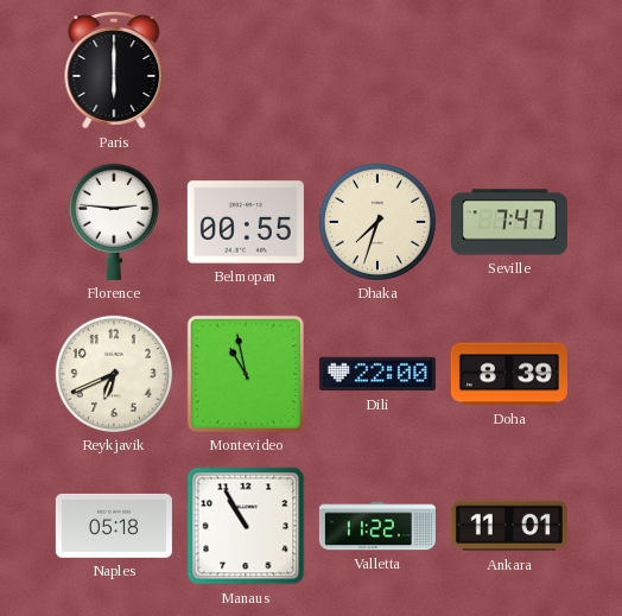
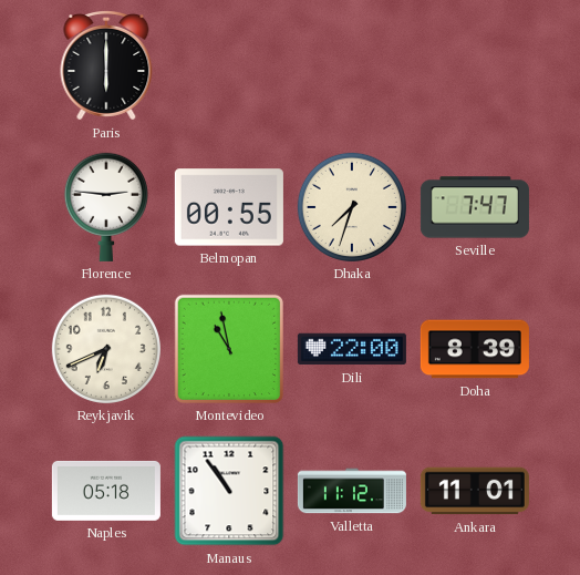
Manaus: 10:55 -> 10:54 (229, 491)
Valletta: 11:22 -> 11:12 (352, 491)
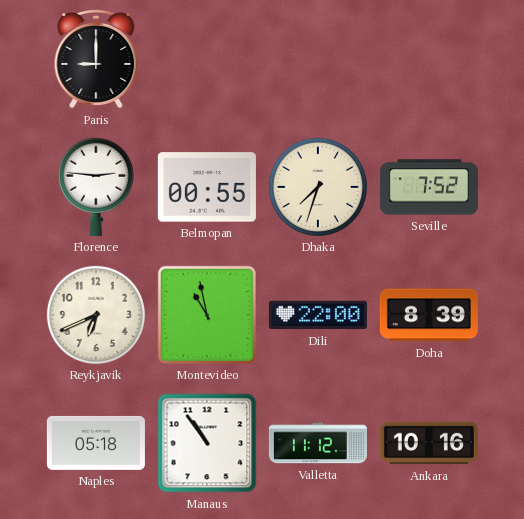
Paris: 6:00 -> 9:00 (96, 60)
Seville: 7:47 -> 7:52 (429, 187)
Ankara: 11:01 -> 10:16 (429, 443)
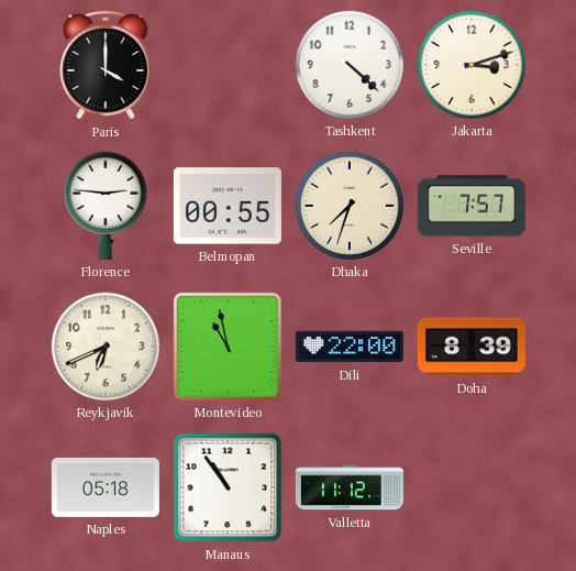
Paris: 9:00 -> 4:00 (106, 66)
Tashkent: none -> 4:22 (350, 65)
Jakarta: none -> 3:12 (472, 65)
Seville: 7:52 -> 7:57 (472, 206)
Ankara: 10:16 -> none (429, 443)
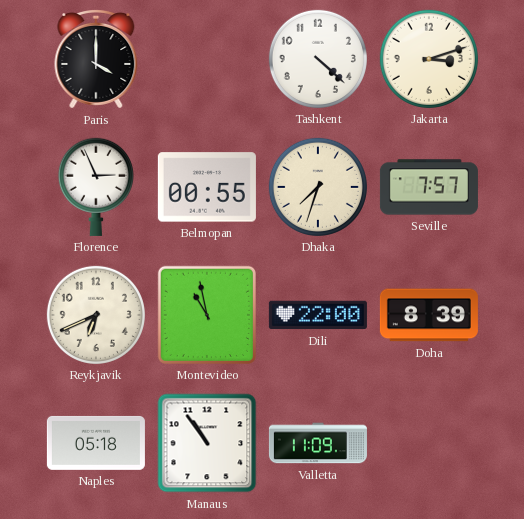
Florence: 2:46 -> 2:56 (96, 187)
Valletta: 11:12 -> 11:09 (318, 443)
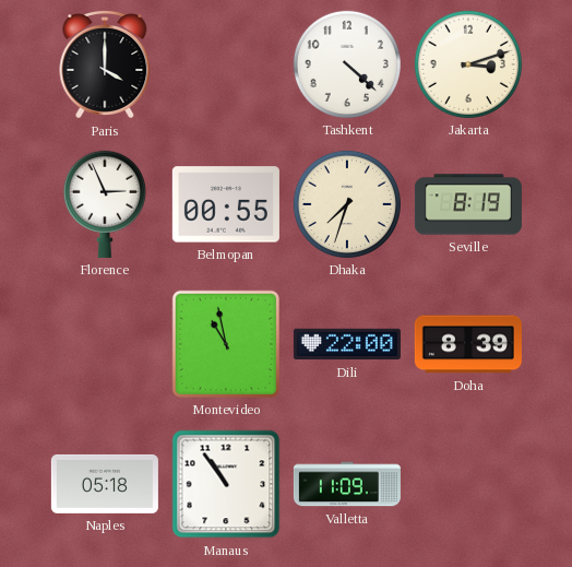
Seville: 7:57 -> 8:19 (468, 204)
Reykjavik: 6:41 -> none (96, 315)
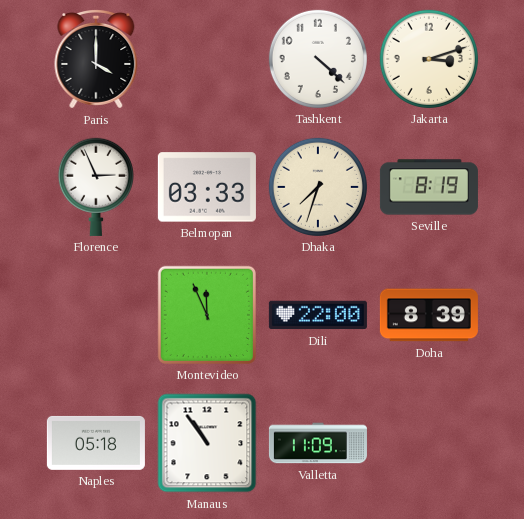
Belmopan: 00:55 -> 03:33 (207, 187)
Montevideo: 10:58 -> 11:56 (207, 315)
